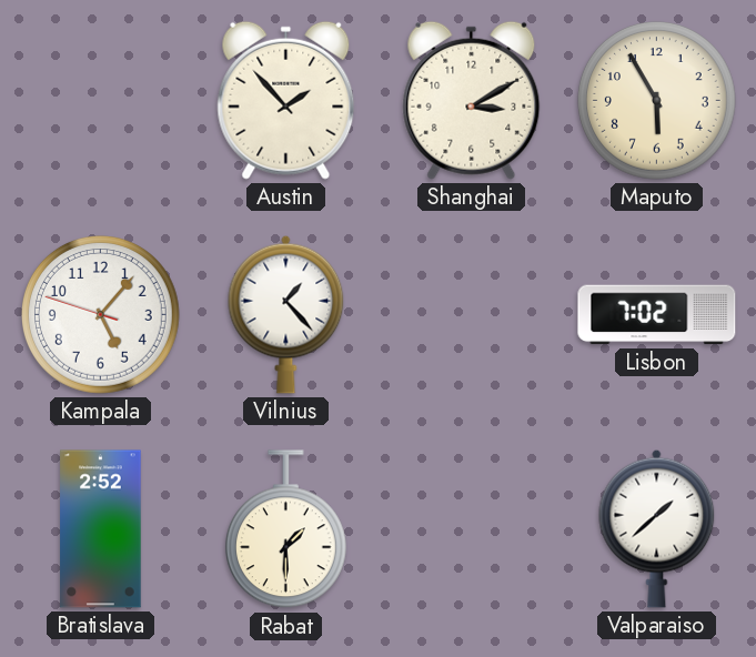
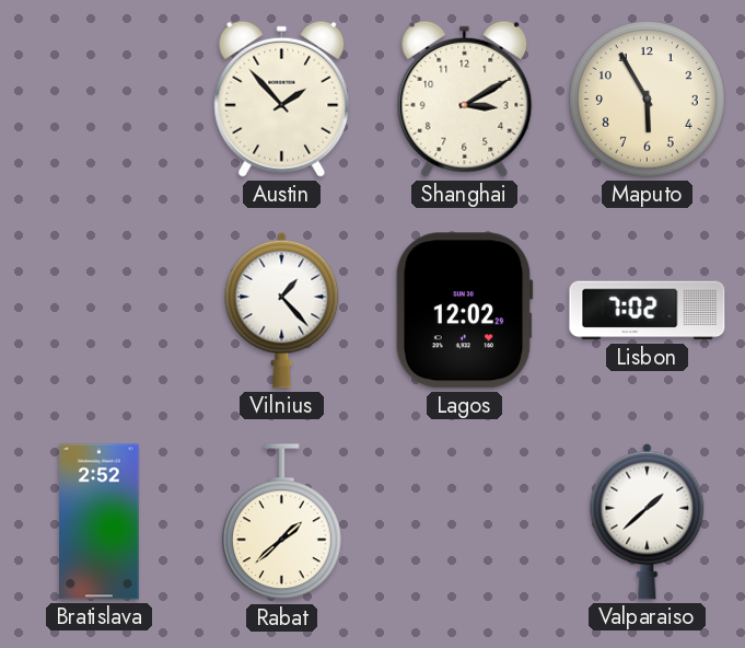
Kampala: 5:06 -> none (101, 315)
Lagos: none -> 12:02 (464, 311)
Rabat: 1:30 -> 1:38 (281, 522)
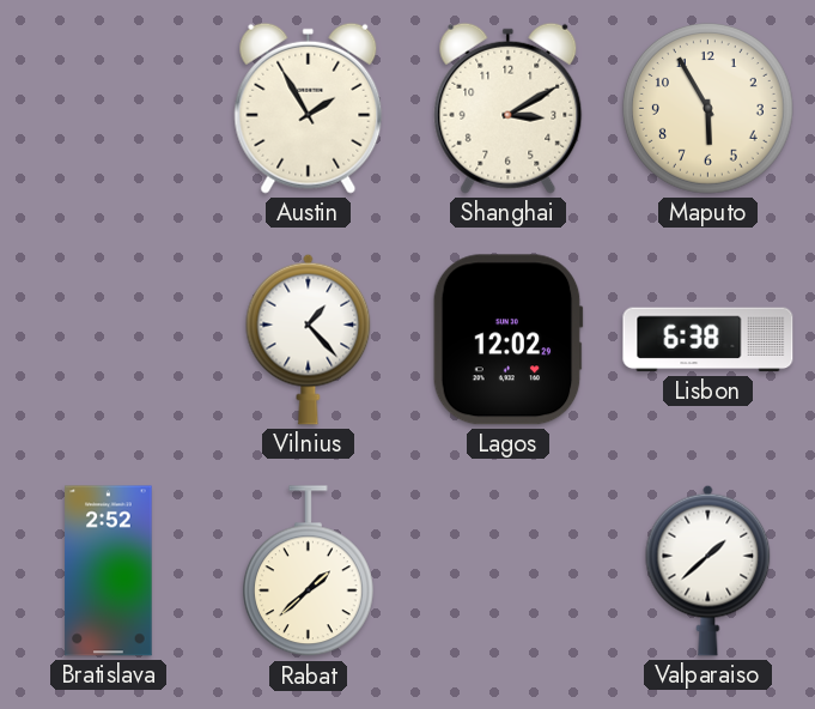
Austin: 1:53 -> 1:55 (309, 108)
Lisbon: 7:02 -> 6:38 (708, 340)
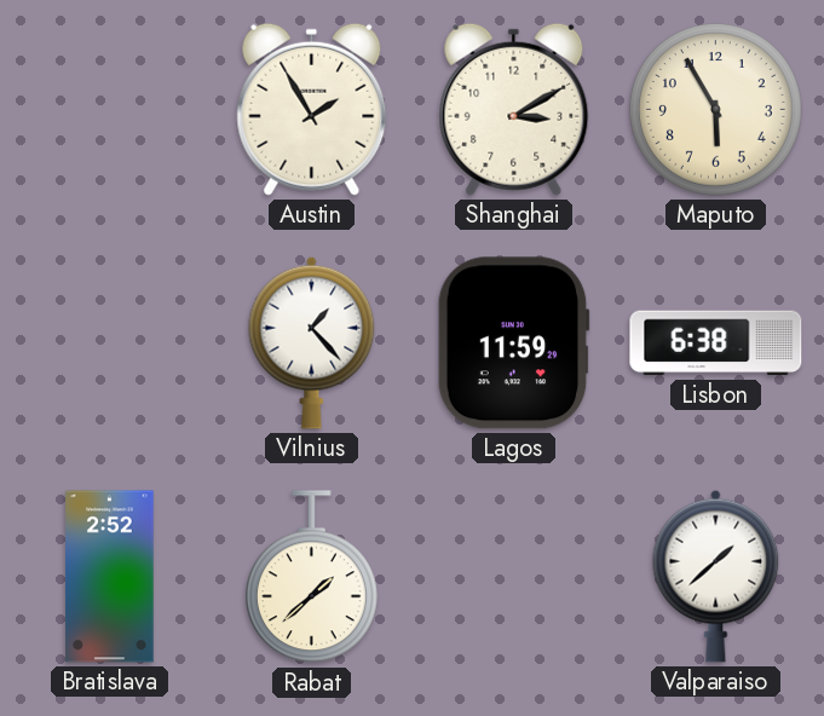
Lagos: 12:02 -> 11:59 (513, 343)
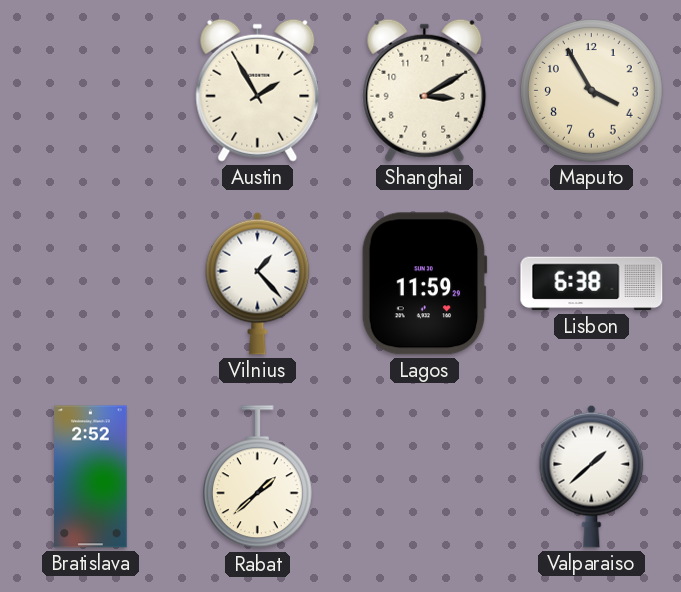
Maputo: 5:55 -> 3:55 (592, 91)
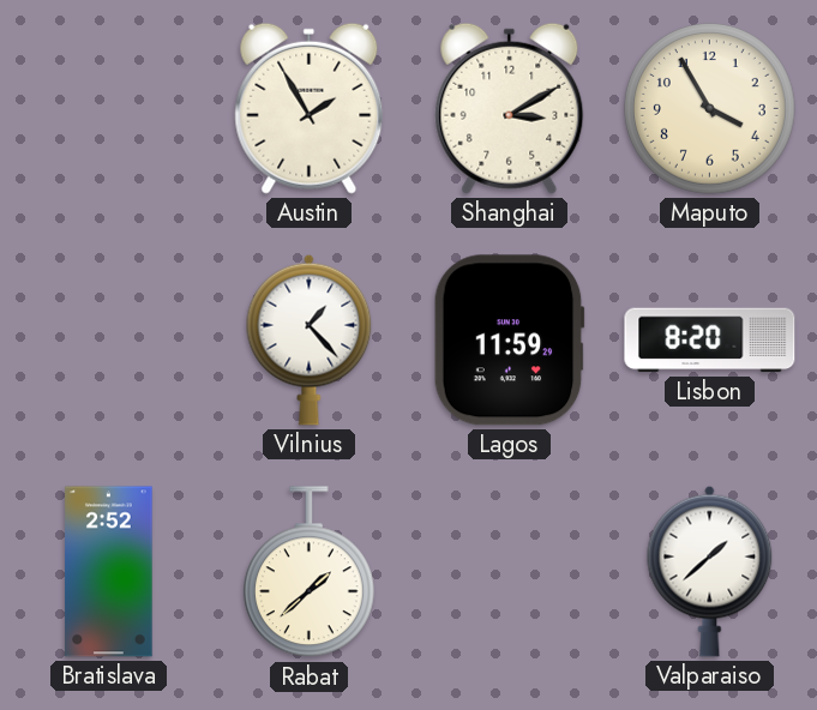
Lisbon: 6:38 -> 8:20 (710, 341)
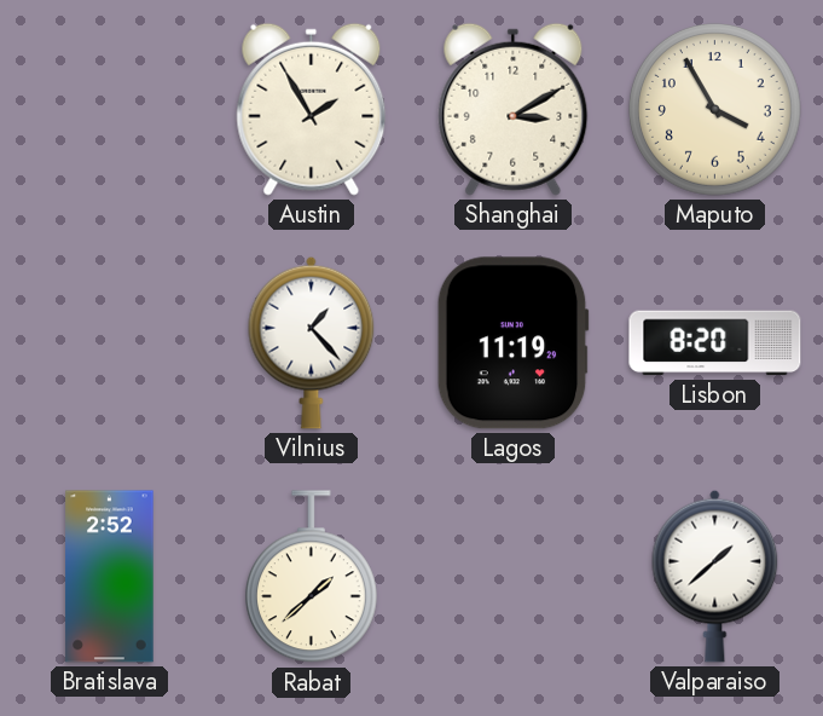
Lagos: 11:59 -> 11:19 (512, 343)
